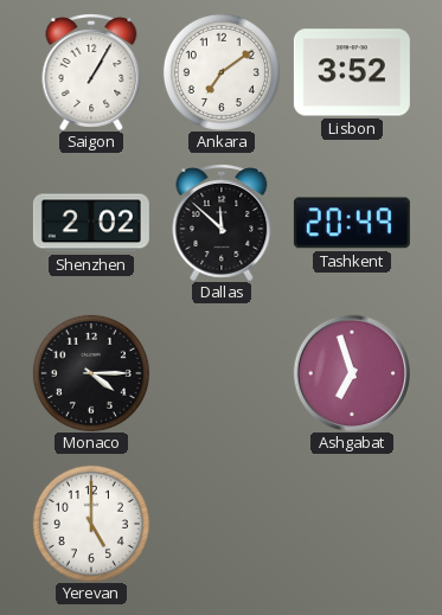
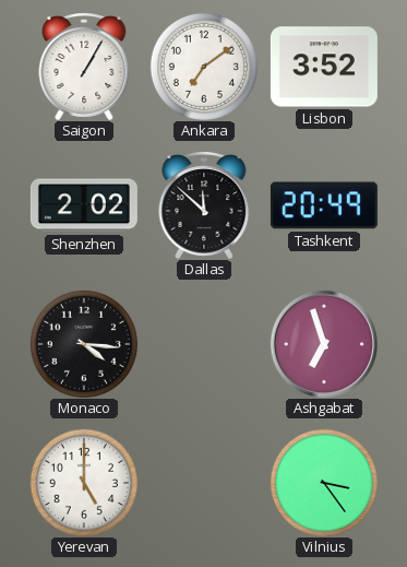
Monaco: 4:15 -> 4:16 (84, 344)
Vilnius: none -> 3:24 (324, 483)
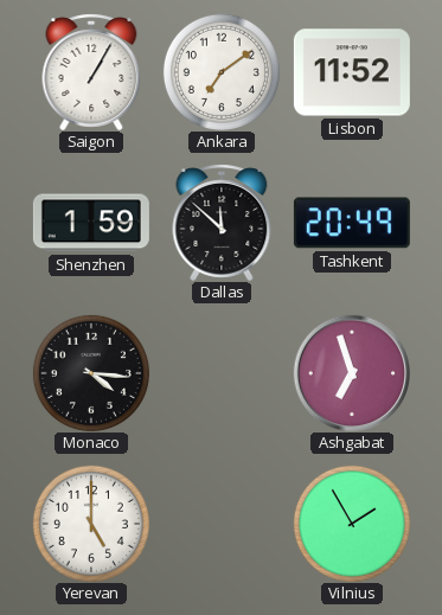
Lisbon: 3:52 -> 11:52 (352, 72)
Shenzhen: 2:02 -> 1:59 (91, 223)
Vilnius: 3:24 -> 1:55 (352, 524)
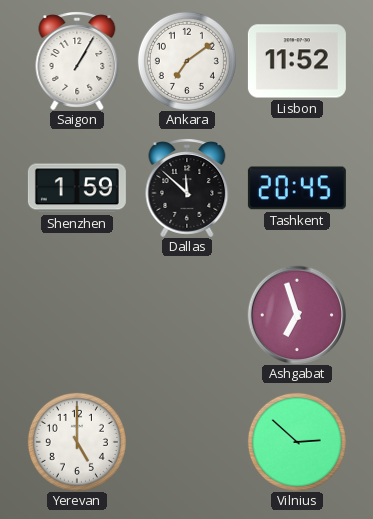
Tashkent: 20:49 -> 20:45 (297, 188)
Monaco: 4:16 -> none (91, 373)
Vilnius: 1:55 -> 2:52 (297, 442)
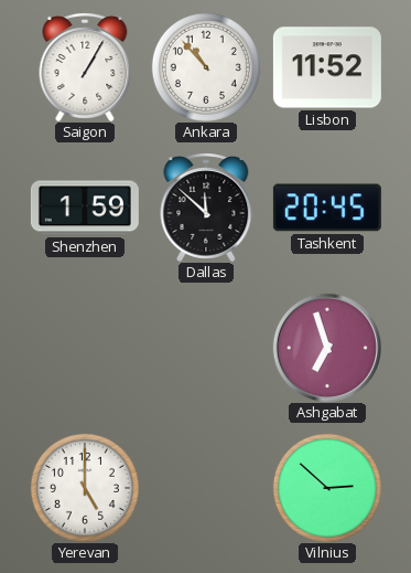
Ankara: 7:09 -> 10:53 (206, 67)
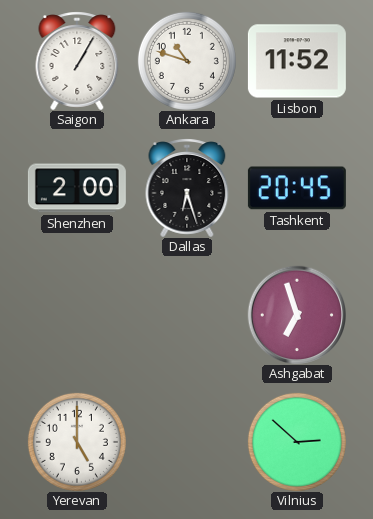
Ankara: 10:53 -> 10:48 (187, 61)
Shenzhen: 1:59 -> 2:00 (77, 188)
Dallas: 11:52 -> 6:27 (187, 188)
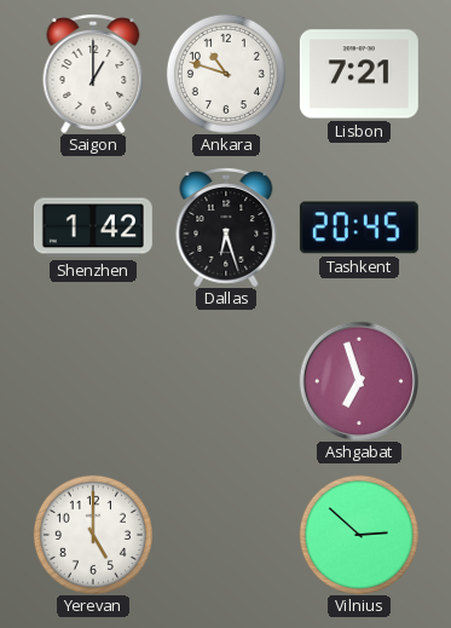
Saigon: 1:05 -> 1:00 (93, 74)
Lisbon: 11:52 -> 7:21 (359, 74)
Shenzhen: 2:00 -> 1:42 (93, 227)
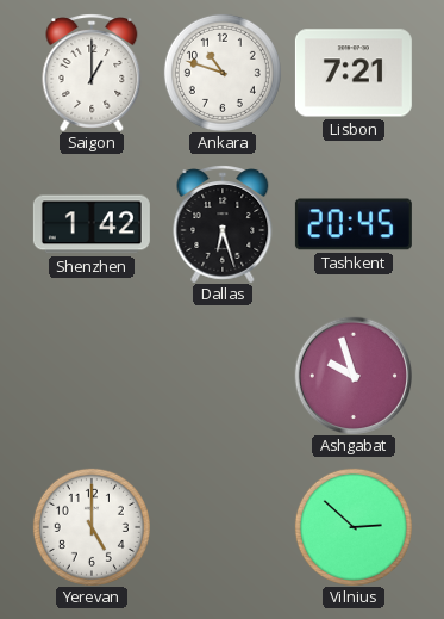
Ashgabat: 6:57 -> 9:57 (352, 375)
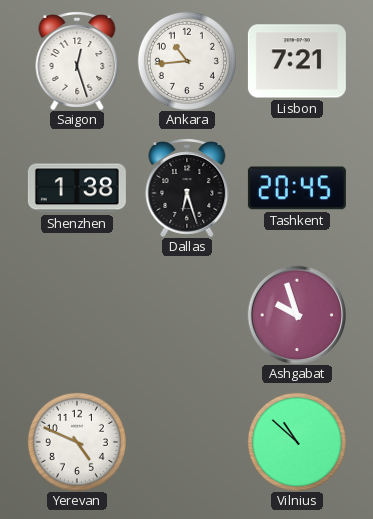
Saigon: 1:00 -> 12:27 (77, 61)
Ankara: 10:48 -> 10:44 (187, 61)
Shenzhen: 1:42 -> 1:38 (77, 188)
Yerevan: 5:00 -> 4:49 (77, 442)
Vilnius: 2:52 -> 10:52 (297, 442)
